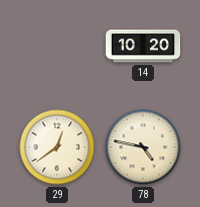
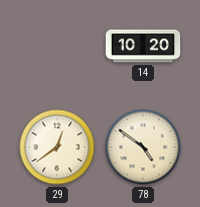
78: 4:47 -> 4:51 (143, 147)
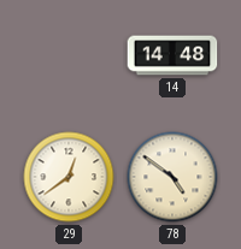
14: 10:20 -> 14:48 (172, 55)
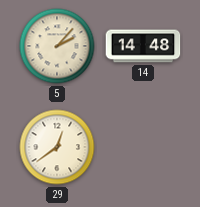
5: none -> 2:07 (57, 46)
78: 4:51 -> none (172, 177)
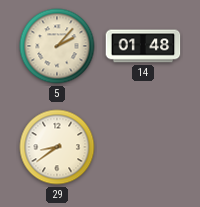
14: 14:48 -> 01:48 (143, 46)
29: 12:39 -> 8:39 (57, 147)
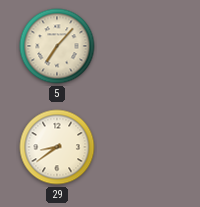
5: 2:07 -> 7:07 (57, 46)
14: 01:48 -> none (143, 46)
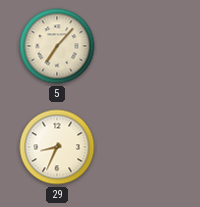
29: 8:39 -> 8:34 (57, 147)
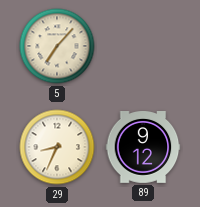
89: none -> 9:12 (143, 148)
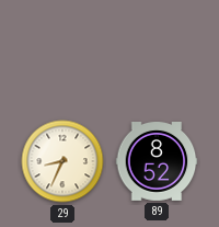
5: 7:07 -> none (57, 46)
89: 9:12 -> 8:52 (157, 162)
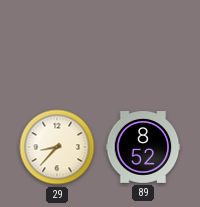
29: 8:34 -> 8:37 (57, 147)
